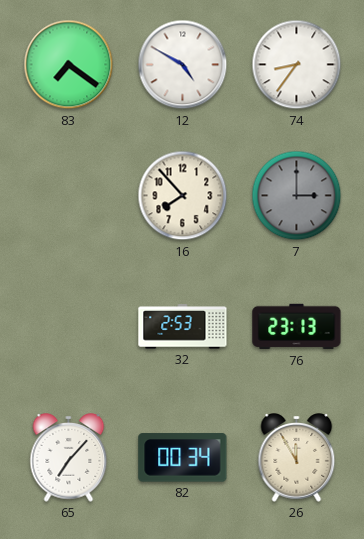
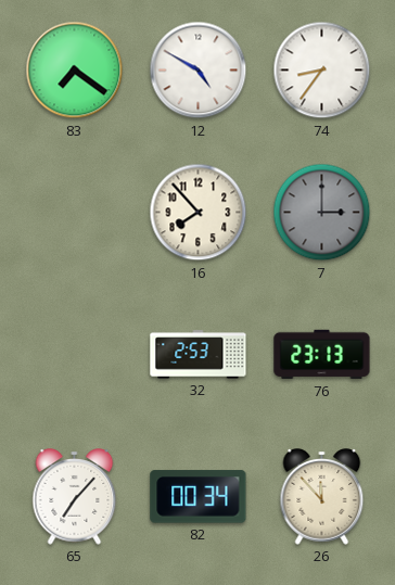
26: 11:55 -> 11:53 (322, 497)
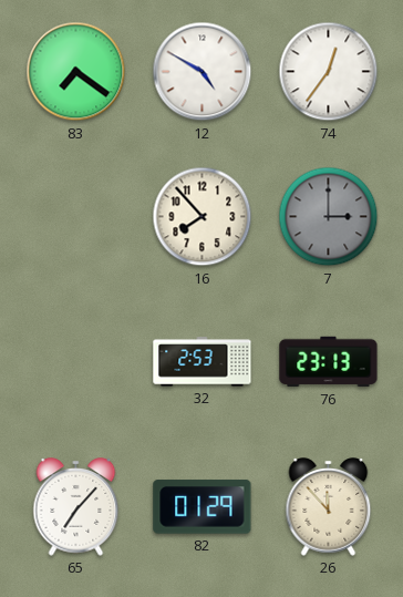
74: 8:36 -> 12:36 (329, 72)
82: 00:34 -> 01:29 (203, 507)
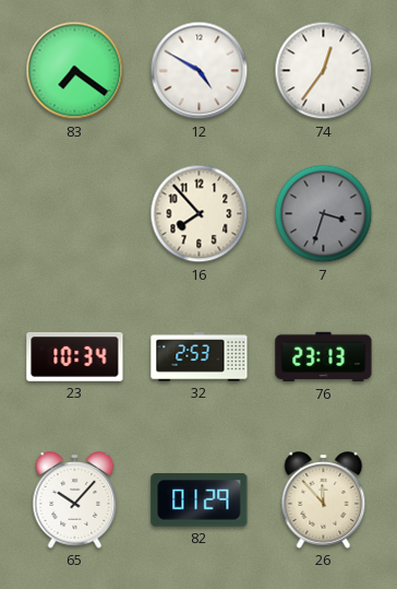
7: 3:00 -> 3:33 (324, 214)
23: none -> 10:34 (75, 357)
65: 7:07 -> 10:07 (75, 500)
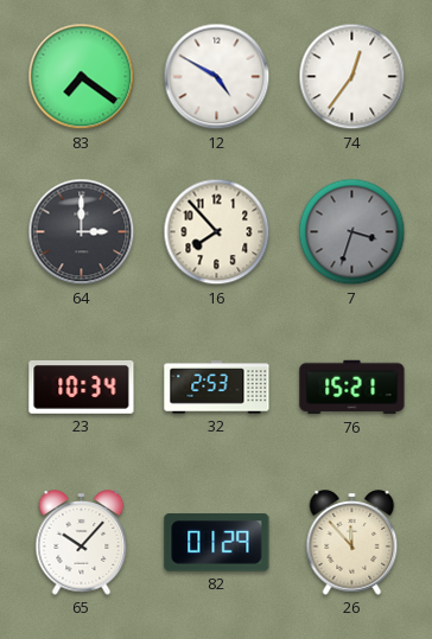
64: none -> 3:00 (82, 232)
76: 23:13 -> 15:21 (352, 388)
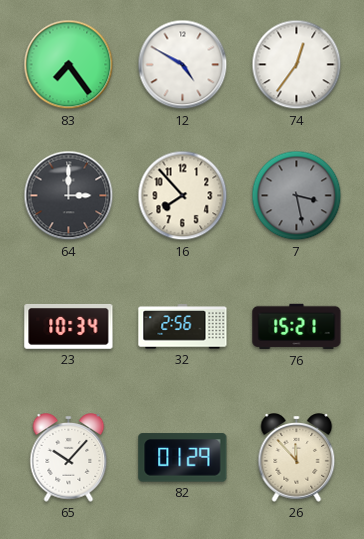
83: 7:21 -> 7:24 (69, 65)
7: 3:33 -> 3:28 (297, 196)
32: 2:53 -> 2:56 (183, 327)
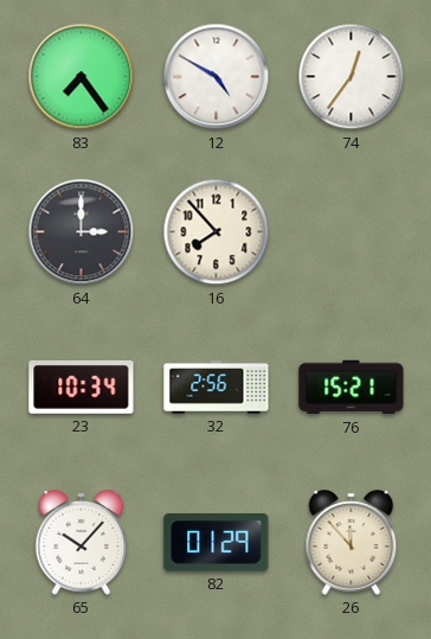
7: 3:28 -> none (297, 196)
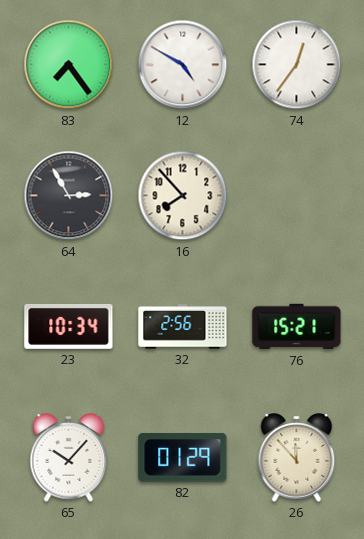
64: 3:00 -> 2:55 (69, 196)
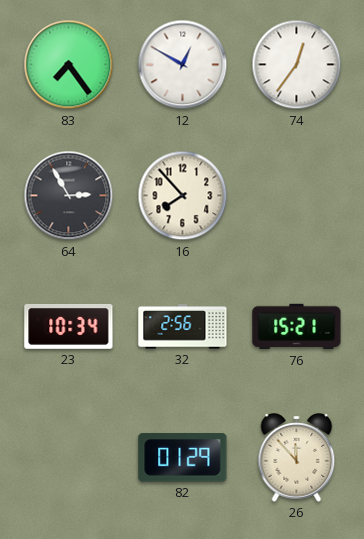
12: 4:50 -> 12:50 (183, 65)
65: 10:07 -> none (69, 458)
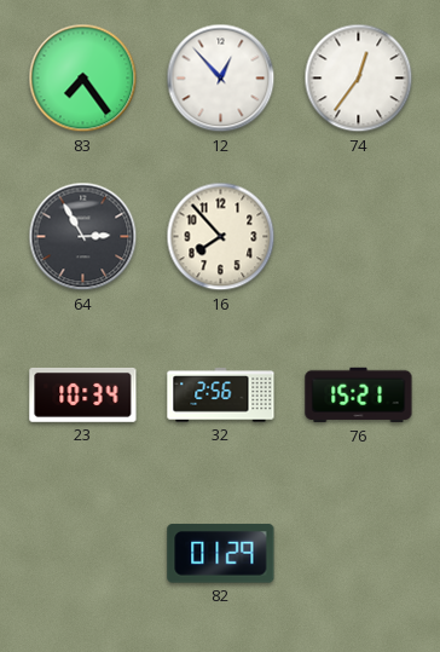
12: 12:50 -> 12:53 (221, 79)
26: 11:53 -> none (297, 458)
